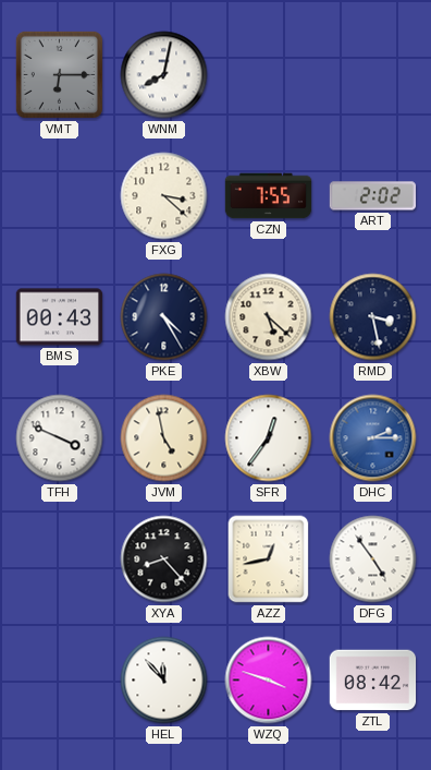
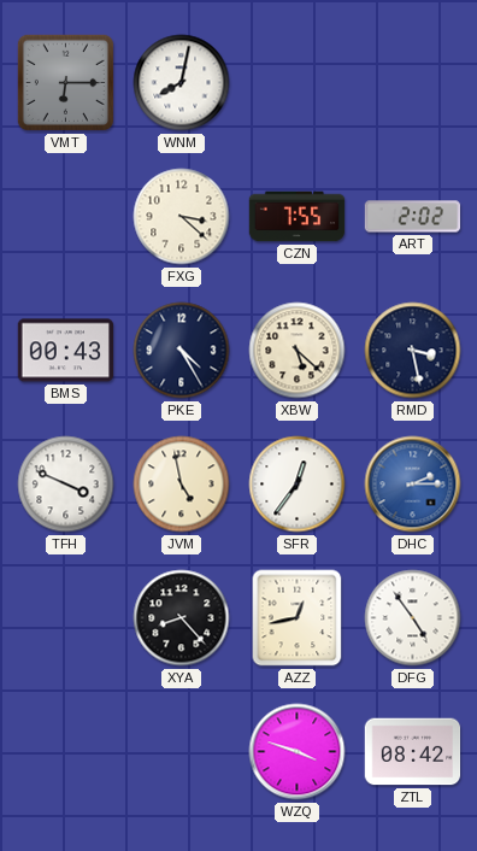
HEL: 11:53 -> none (164, 681)
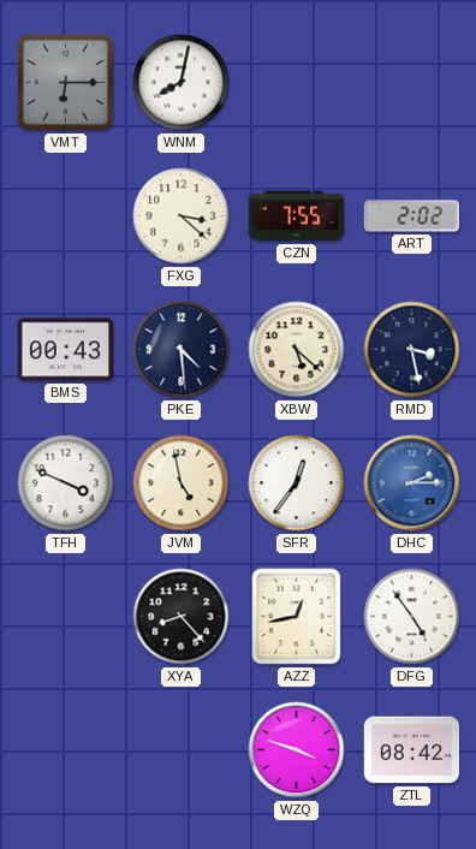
PKE: 4:25 -> 4:29 (182, 350)
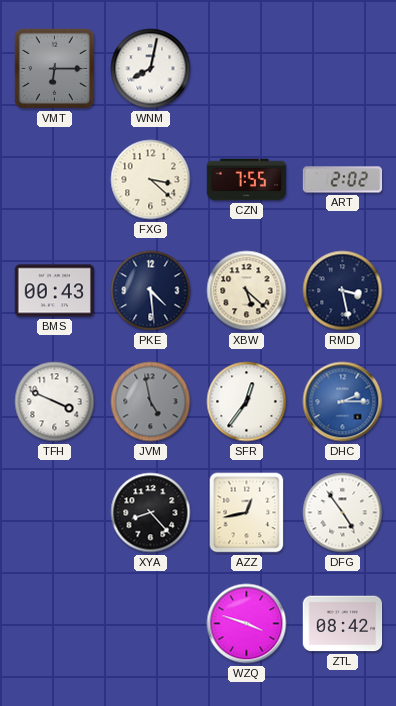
JVM dial: cream -> grey (151, 402)
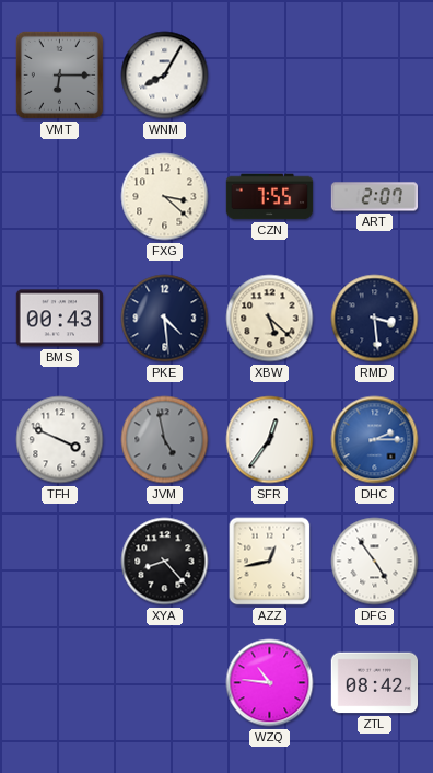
WNM: 8:02 -> 8:05 (165, 76)
ART: 2:02 -> 2:07 (375, 197)
RMD: 3:28 -> 3:29 (375, 319)
WZQ: 3:48 -> 10:46 (270, 683)
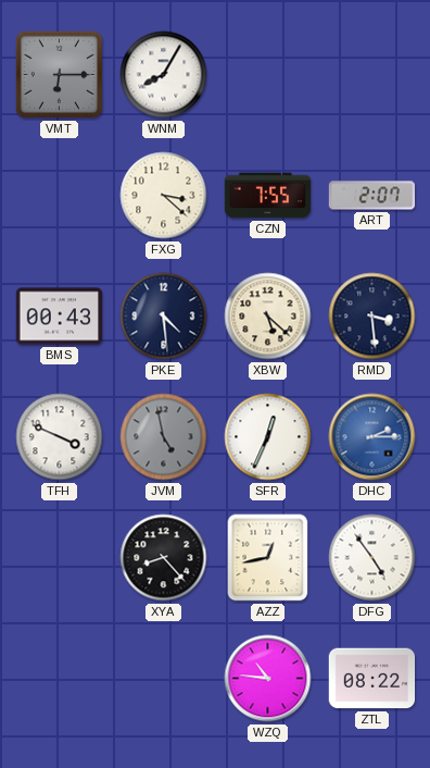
SFR: 12:36 -> 12:34 (268, 437)
ZTL: 08:42 -> 08:22 (372, 679)
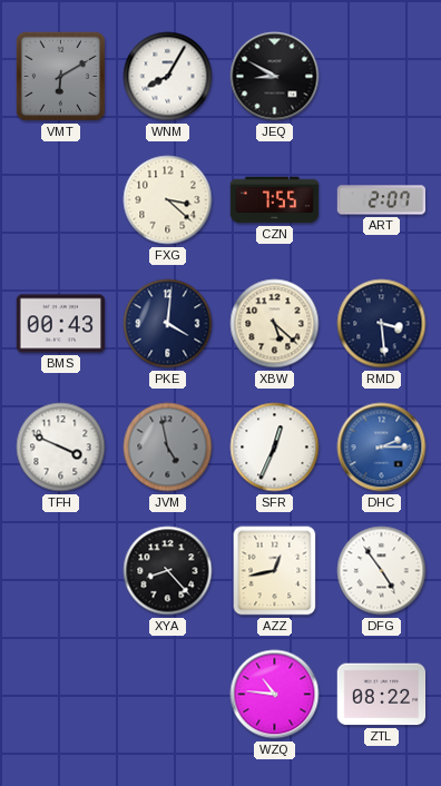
VMT: 6:15 -> 6:10 (60, 76)
JEQ: none -> 8:50 (275, 77)
PKE: 4:29 -> 4:01 (168, 324)
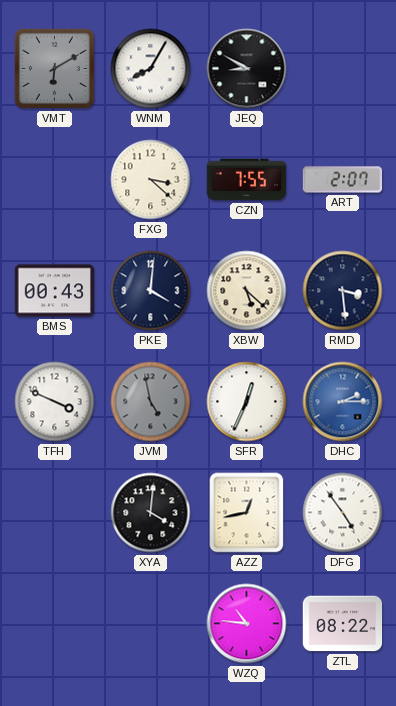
XYA: 8:23 -> 4:01 (151, 513)
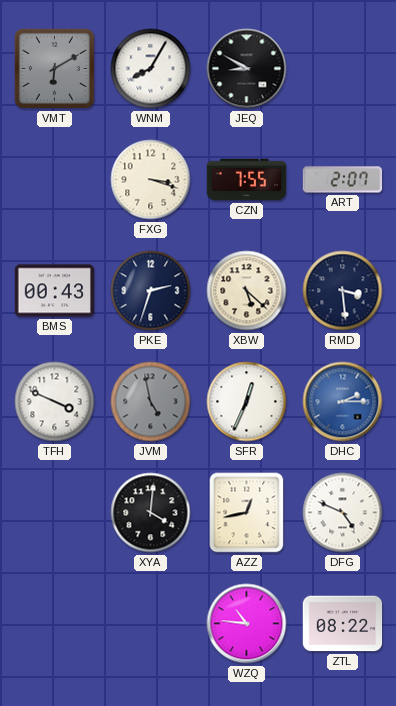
FXG: 3:22 -> 3:18 (151, 180)
PKE: 4:01 -> 2:33 (151, 291)
DFG: 4:54 -> 4:49 (343, 513)
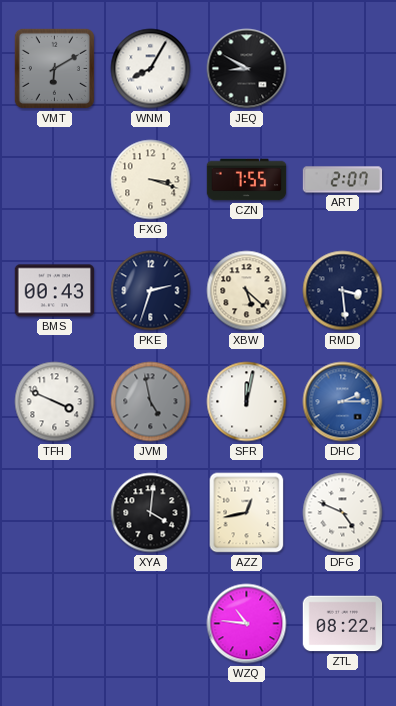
SFR: 12:34 -> 12:02 (247, 402)
